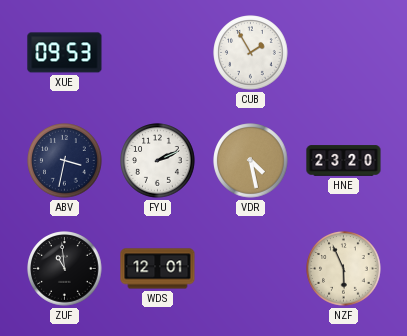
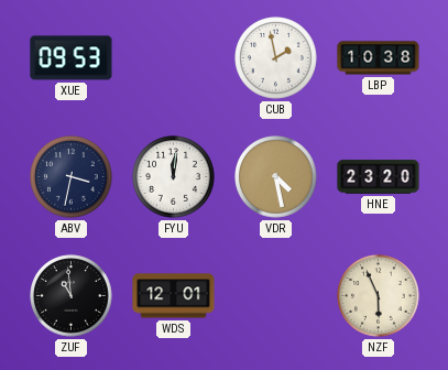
CUB: 1:55 -> 1:58 (276, 58)
LBP: none -> 10:38 (379, 58)
FYU: 2:11 -> 12:01 (174, 177)
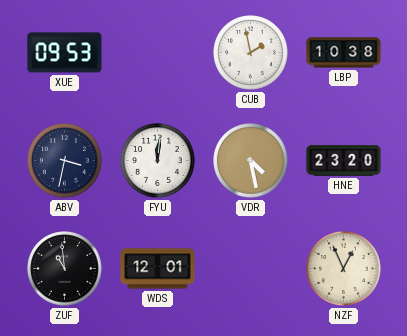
NZF: 5:56 -> 12:56 (344, 269)
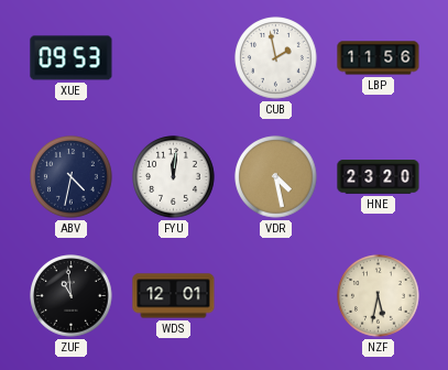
LBP: 10:38 -> 11:56 (379, 58)
ABV: 3:32 -> 4:32 (72, 177)
NZF: 12:56 -> 5:32 (379, 296)
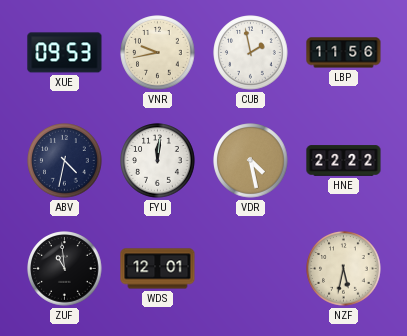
VNR: none -> 9:43 (158, 53)
HNE: 23:20 -> 22:22 (344, 161)
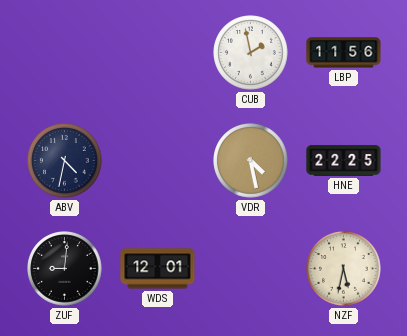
XUE: 09:53 -> none (65, 53)
VNR: 9:43 -> none (158, 53)
FYU: 12:01 -> none (158, 161)
HNE: 22:22 -> 22:25 (344, 161)
ZUF: 10:59 -> 9:01 (65, 269)
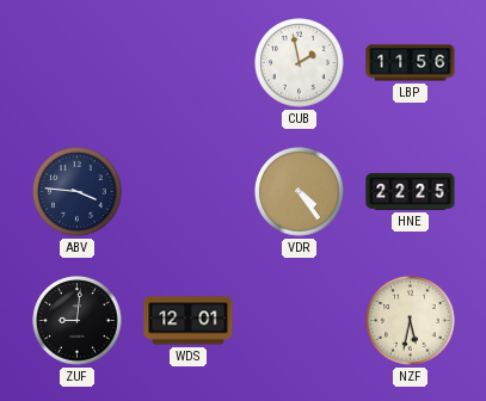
ABV: 4:32 -> 3:46 (78, 192)
VDR: 4:28 -> 4:24 (300, 192)
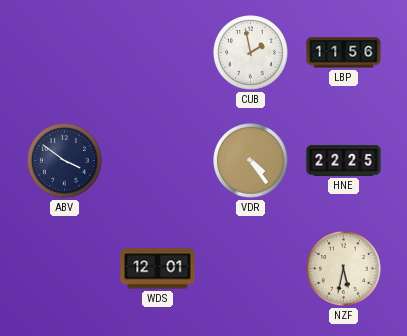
ABV: 3:46 -> 3:51 (65, 161)
ZUF: 9:01 -> none (78, 321)
